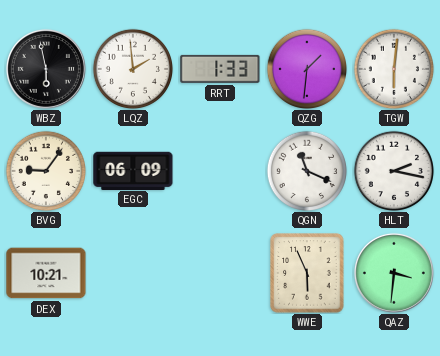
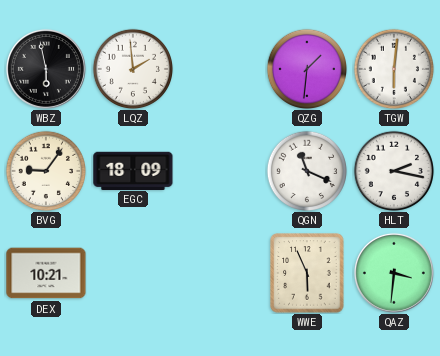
RRT: 1:33 -> none (220, 69)
EGC: 06:09 -> 18:09 (133, 170)
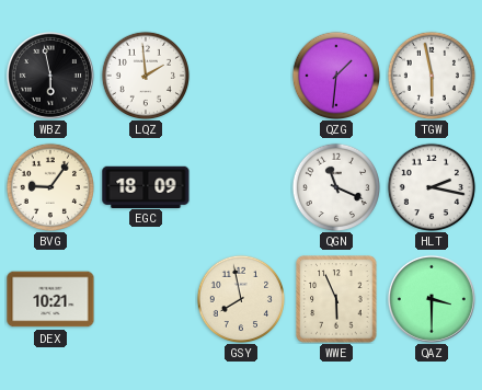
TGW: 6:01 -> 5:58 (431, 74)
GSY: none -> 7:58 (240, 298)
QAZ: 3:31 -> 3:30 (432, 299)
